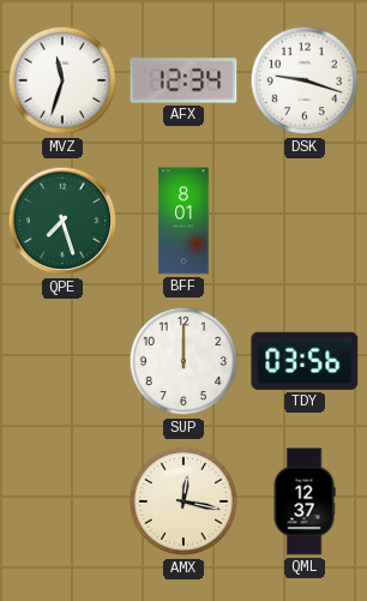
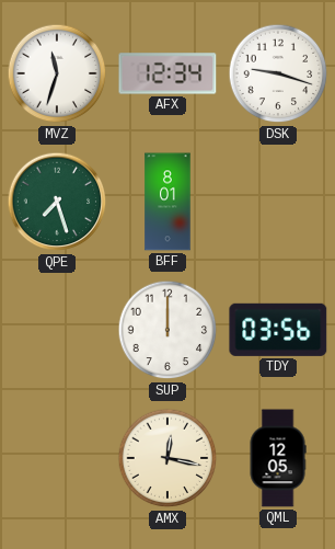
QML: 12:37 -> 12:05 (278, 458)
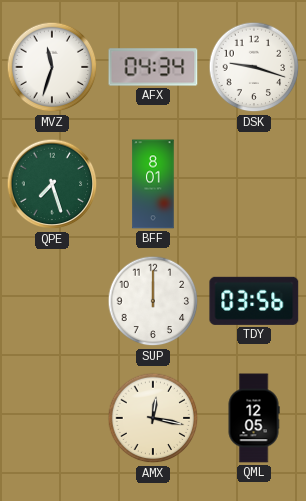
AFX: 12:34 -> 04:34 (153, 67)
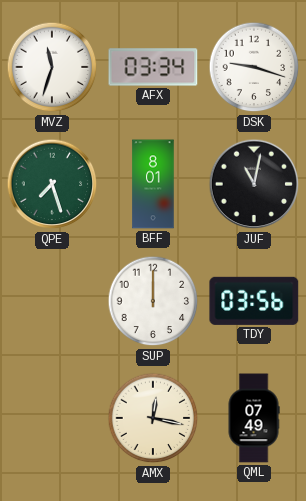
AFX: 04:34 -> 03:34 (153, 67)
JUF: none -> 11:02 (254, 184)
QML: 12:05 -> 07:49 (254, 418)
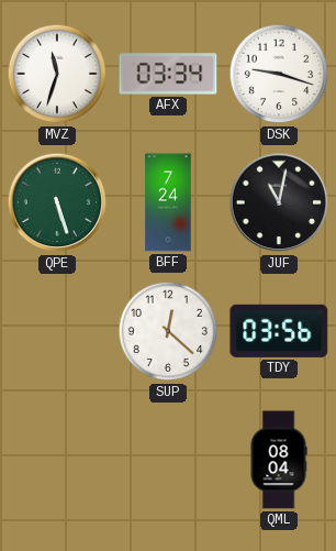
QPE: 7:27 -> 5:27 (57, 202)
BFF: 8:01 -> 7:24 (168, 202)
SUP: 12:00 -> 12:22 (168, 331)
AMX: 12:17 -> none (153, 418)
QML: 07:49 -> 08:04 (279, 460)
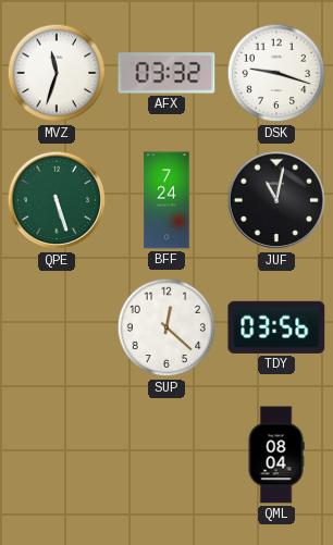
AFX: 03:34 -> 03:32 (166, 73)
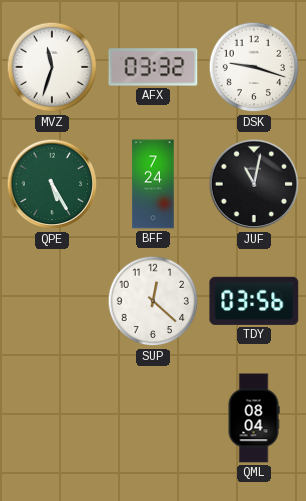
QPE: 5:27 -> 5:25 (52, 184)
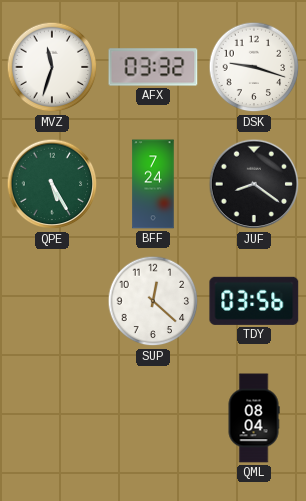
JUF: 11:02 -> 8:21 (254, 184)
